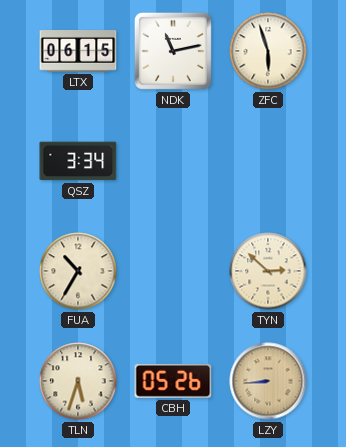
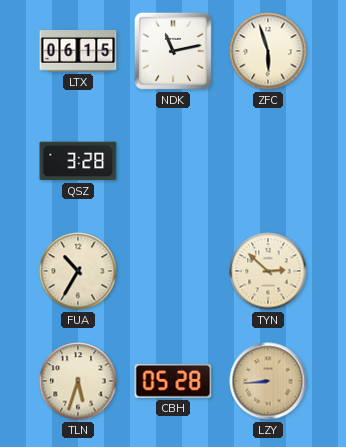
QSZ: 3:34 -> 3:28 (78, 161)
CBH: 05:26 -> 05:28 (173, 381)
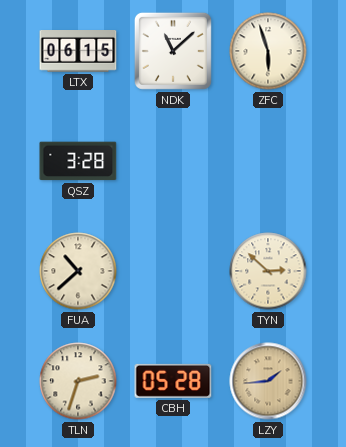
NDK: 11:13 -> 11:08 (173, 51)
FUA: 10:35 -> 10:38 (78, 271)
TLN: 5:33 -> 2:33 (78, 381)
LZY: 8:44 -> 1:44 (268, 381)
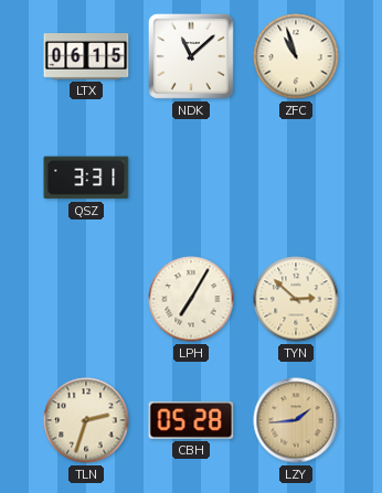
ZFC: 5:57 -> 10:57 (296, 56)
QSZ: 3:28 -> 3:31 (86, 178)
FUA: 10:38 -> none (78, 271)
LPH: none -> 7:05 (191, 299)
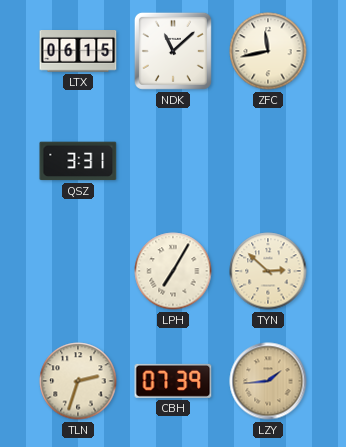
ZFC: 10:57 -> 11:43 (268, 51)
CBH: 05:28 -> 07:39 (173, 381)
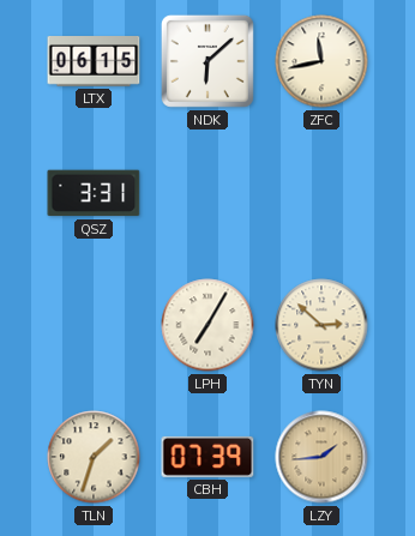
NDK: 11:08 -> 6:08 (207, 61)
TLN: 2:33 -> 1:33 (94, 457)
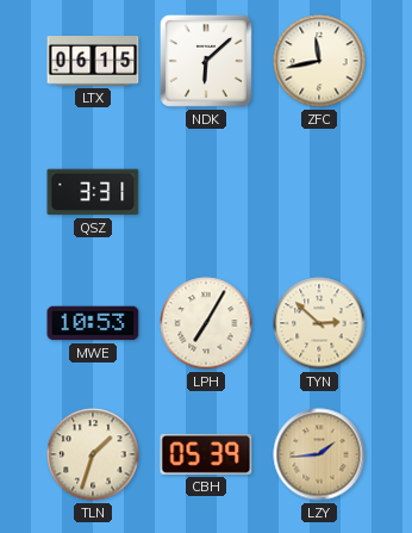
MWE: none -> 10:53 (93, 323)
CBH: 07:39 -> 05:39 (206, 454)
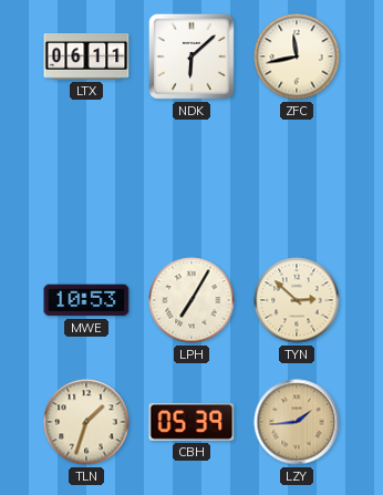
LTX: 06:15 -> 06:11 (86, 58)
QSZ: 3:31 -> none (93, 192)
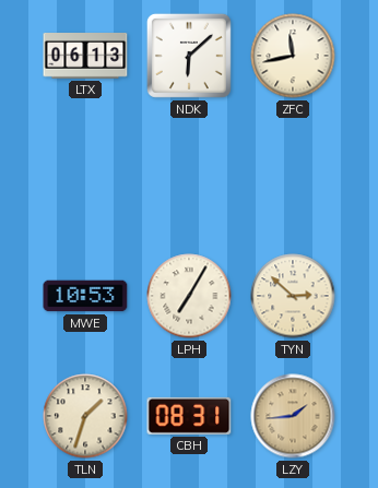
LTX: 06:11 -> 06:13 (85, 57)
CBH: 05:39 -> 08:31 (189, 416)
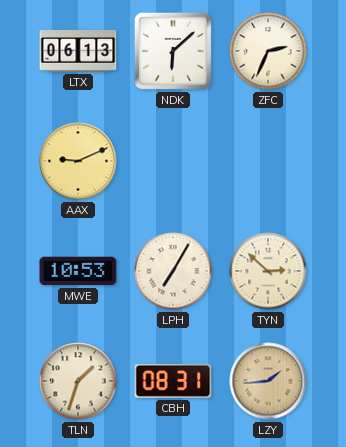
ZFC: 11:43 -> 2:34 (268, 51)
AAX: none -> 9:11 (78, 161)
